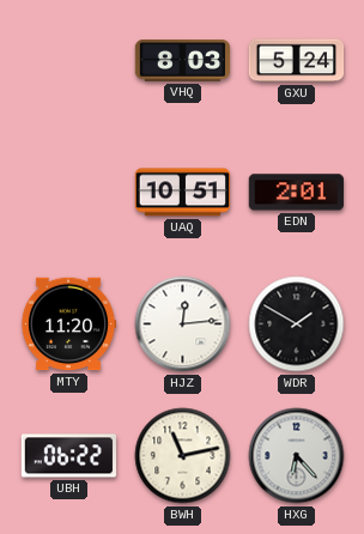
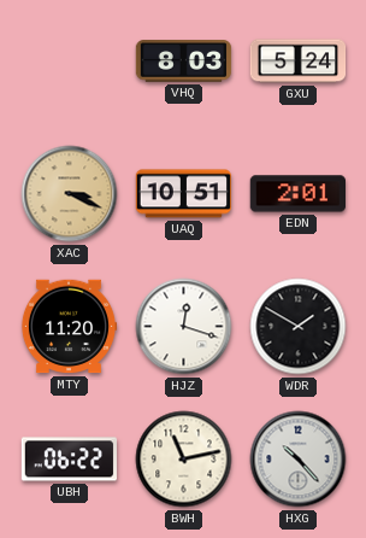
XAC: none -> 3:19 (70, 194)
HJZ: 12:14 -> 12:18 (184, 327)
HXG: 6:23 -> 10:23 (299, 460)
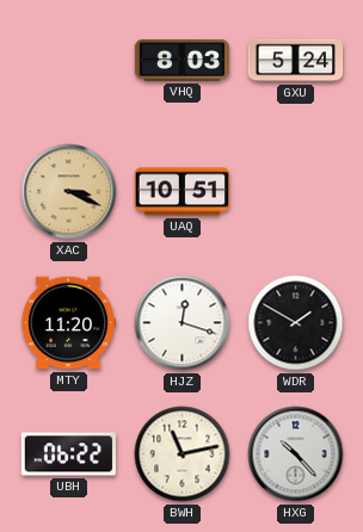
EDN: 2:01 -> none (297, 194)
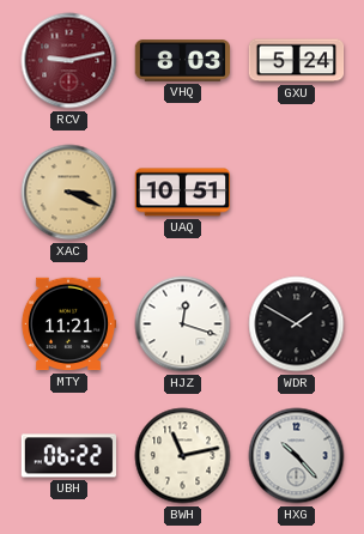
RCV: none -> 9:13 (69, 61)
MTY: 11:20 -> 11:21 (68, 324)
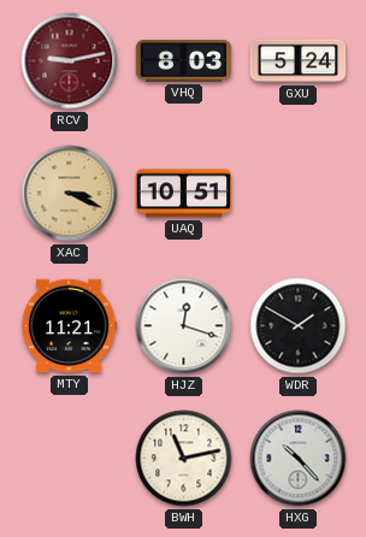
UBH: 06:22 -> none (69, 456)
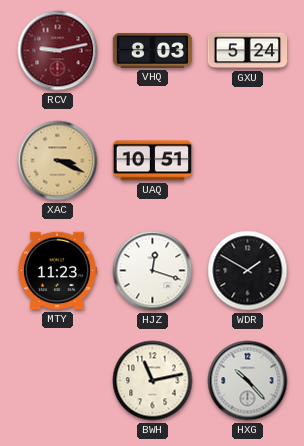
MTY: 11:21 -> 11:23 (57, 271)
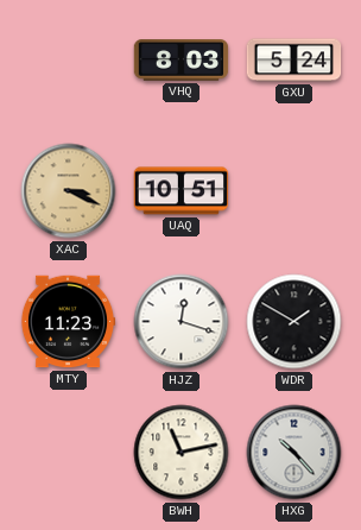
RCV: 9:13 -> none (58, 51)
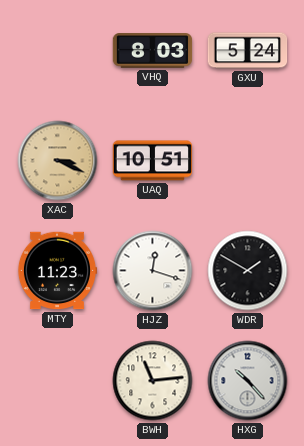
BWH: 11:13 -> 11:14 (153, 381)
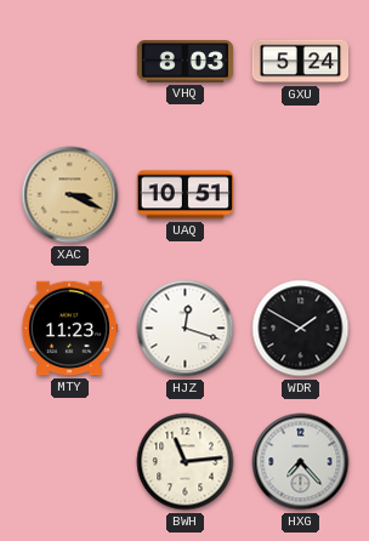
HXG: 10:23 -> 7:23 (301, 462)
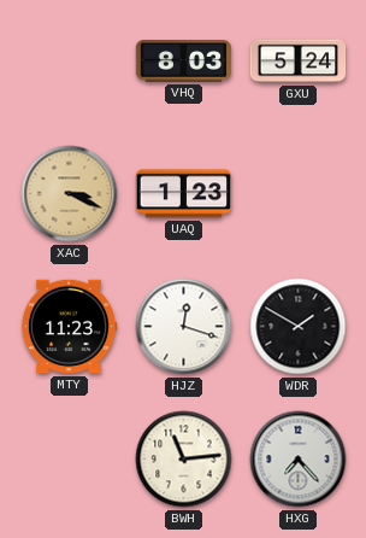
UAQ: 10:51 -> 1:23 (183, 194)
